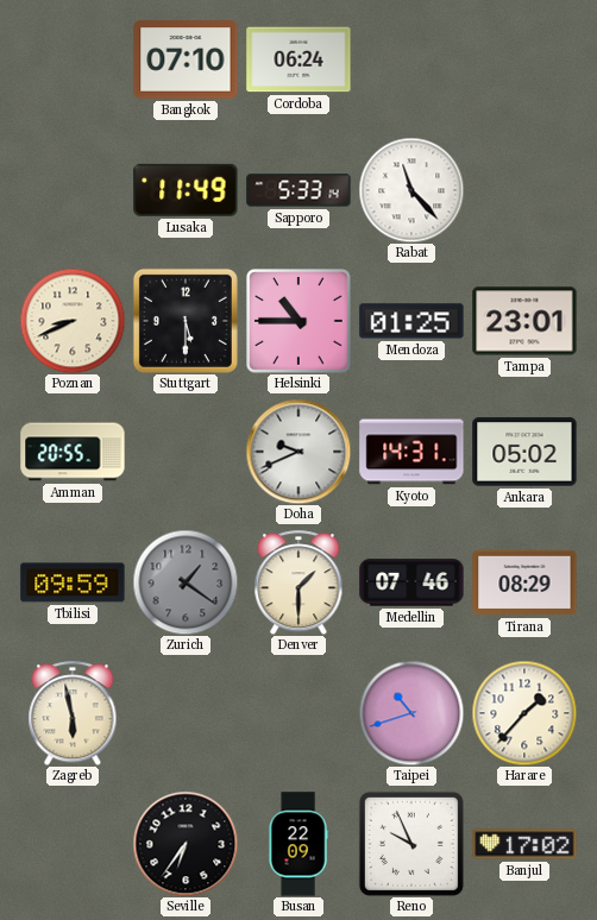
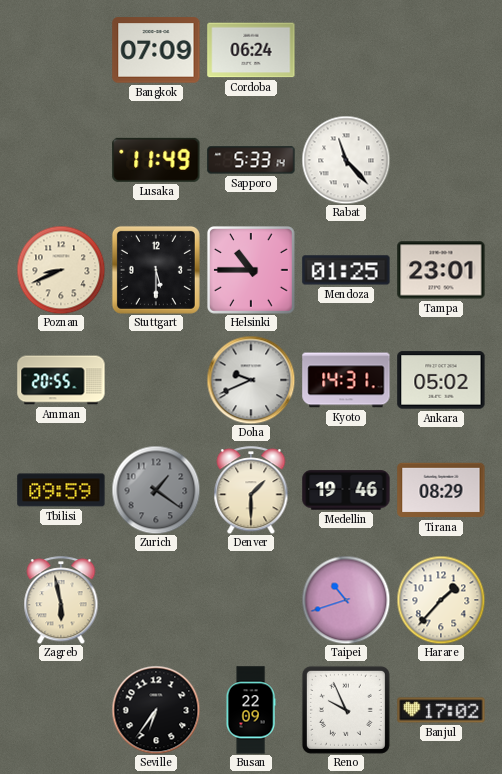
Bangkok: 07:10 -> 07:09 (156, 50)
Medellin: 07:46 -> 19:46 (346, 490)
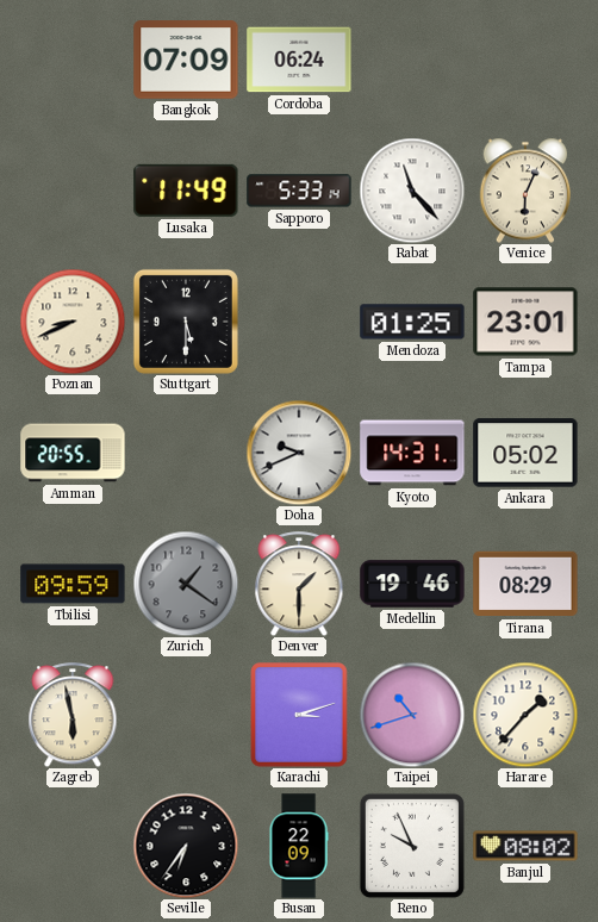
Venice: none -> 6:04 (525, 191)
Helsinki: 10:45 -> none (252, 271)
Karachi: none -> 3:12 (299, 715)
Banjul: 17:02 -> 08:02 (525, 846)
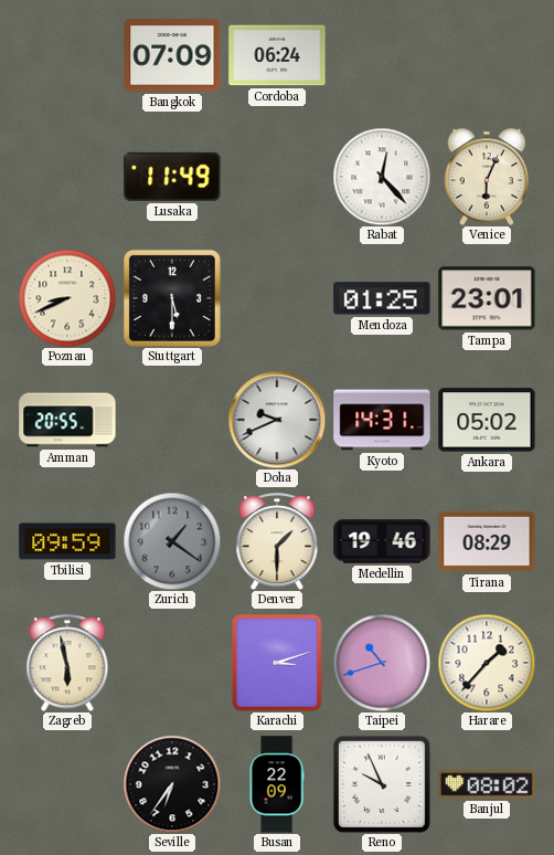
Sapporo: 5:33 -> none (299, 191)
Rabat: 11:23 -> 12:23 (382, 177)
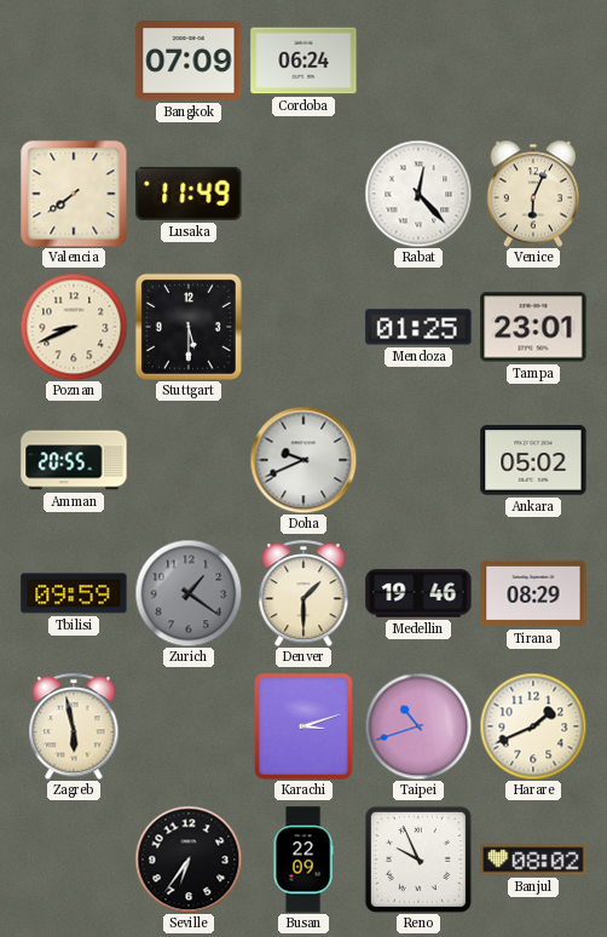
Valencia: none -> 7:39 (74, 194)
Kyoto: 14:31 -> none (382, 420)
Harare: 1:37 -> 1:41 (533, 726)
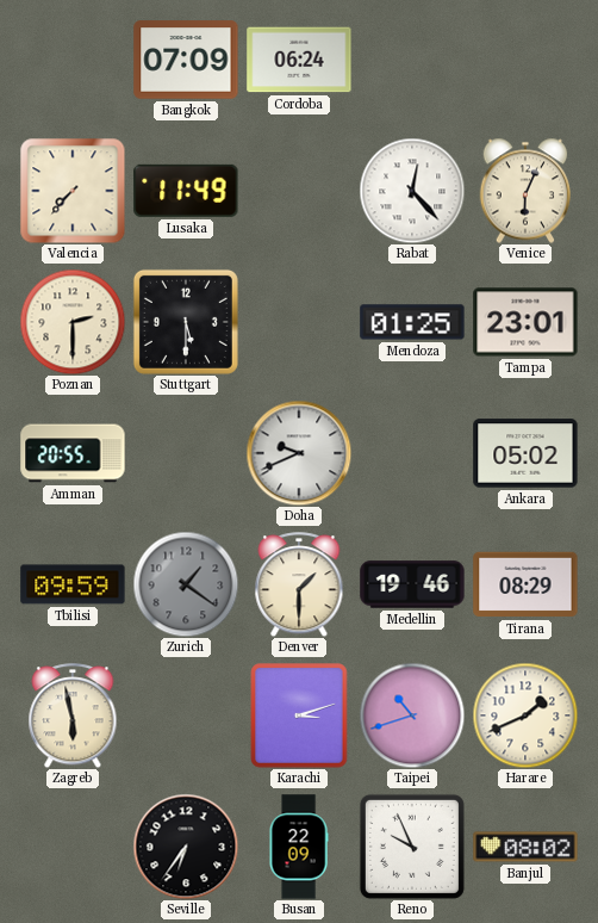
Valencia: 7:39 -> 7:37 (73, 191)
Poznan: 8:41 -> 2:30 (73, 322)
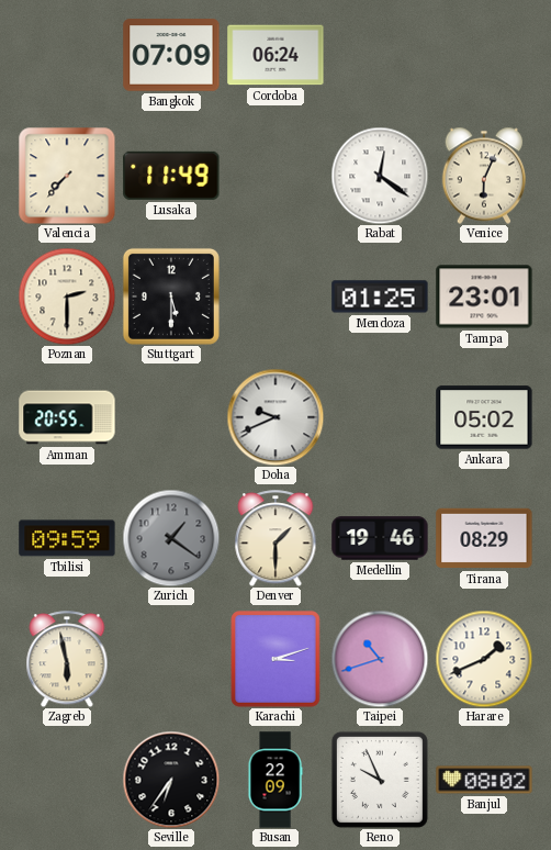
Rabat: 12:23 -> 12:21 (380, 176)
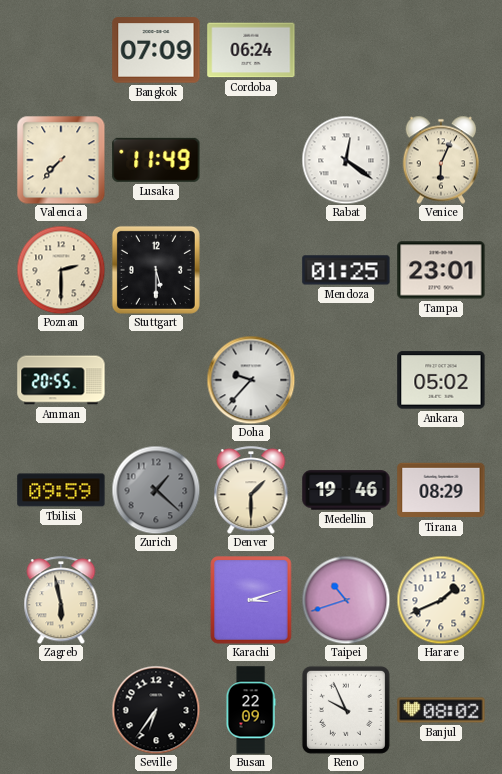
Doha: 9:41 -> 9:37 (251, 380)
Zurich: 1:21 -> 1:22 (156, 490)
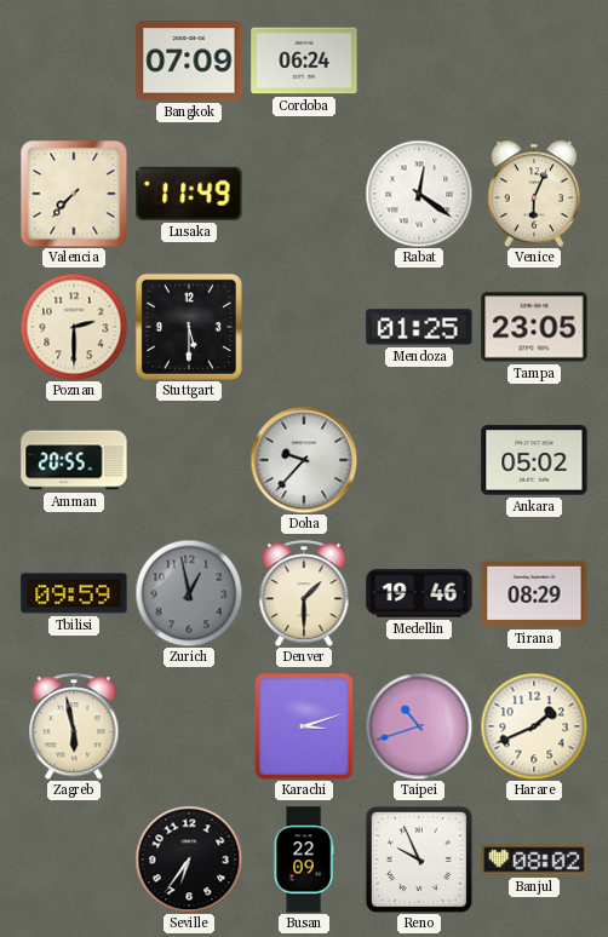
Tampa: 23:01 -> 23:05 (534, 327)
Zurich: 1:22 -> 12:58 (189, 593)
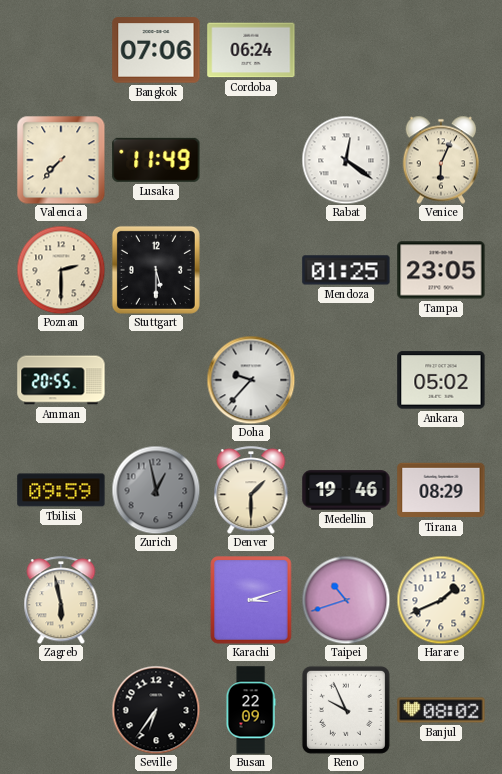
Bangkok: 07:09 -> 07:06 (156, 50)
